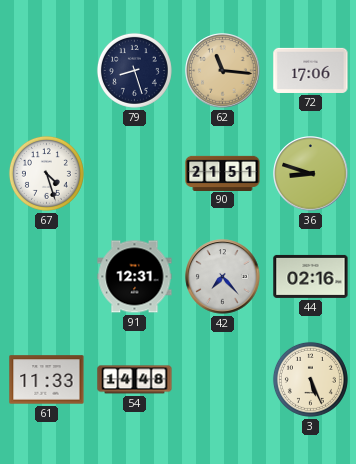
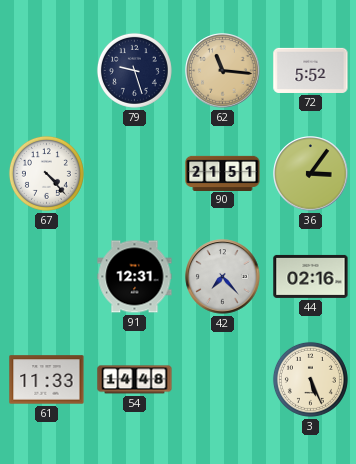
79: 8:27 -> 9:27 (134, 70)
72: 17:06 -> 5:52 (311, 70)
67: 4:27 -> 4:23 (46, 173)
36: 8:48 -> 3:06 (311, 174)
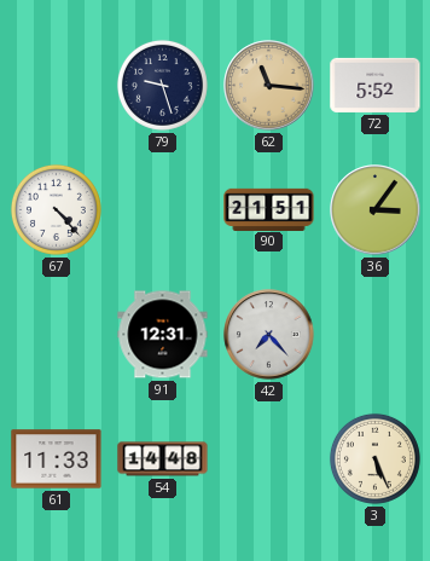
44: 02:16 -> none (311, 276)
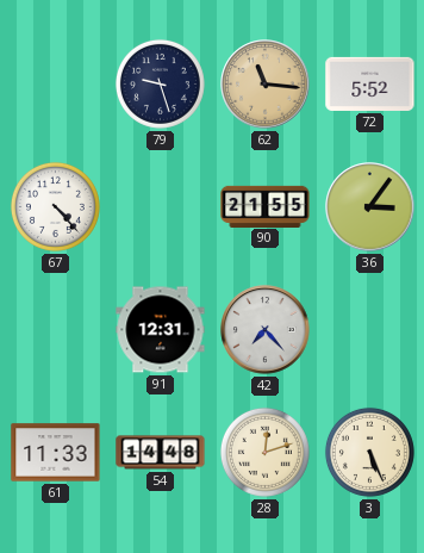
90: 21:51 -> 21:55 (266, 206)
28: none -> 12:12 (264, 452)
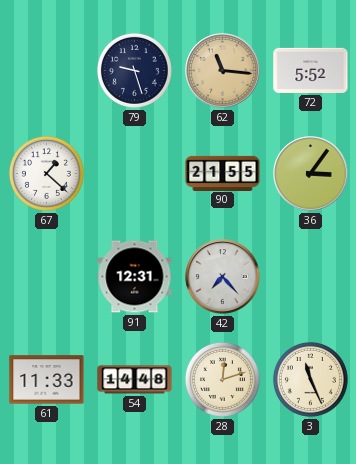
67: 4:23 -> 1:22 (46, 173)
3: 5:26 -> 11:26 (310, 379)
